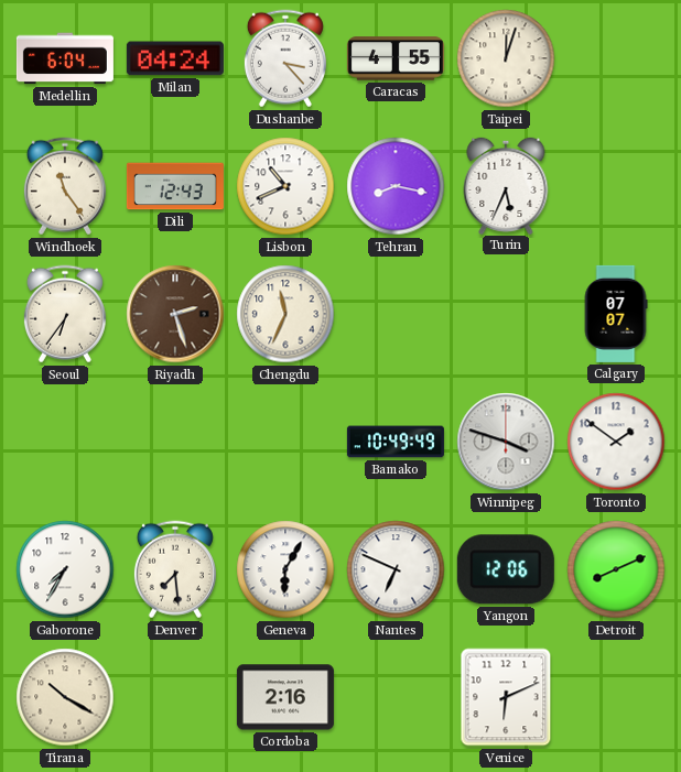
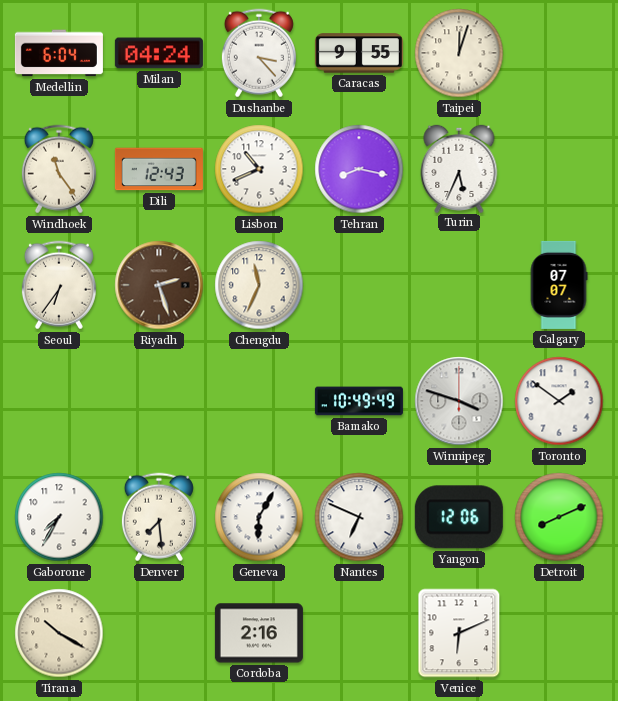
Caracas: 4:55 -> 9:55 (359, 53)
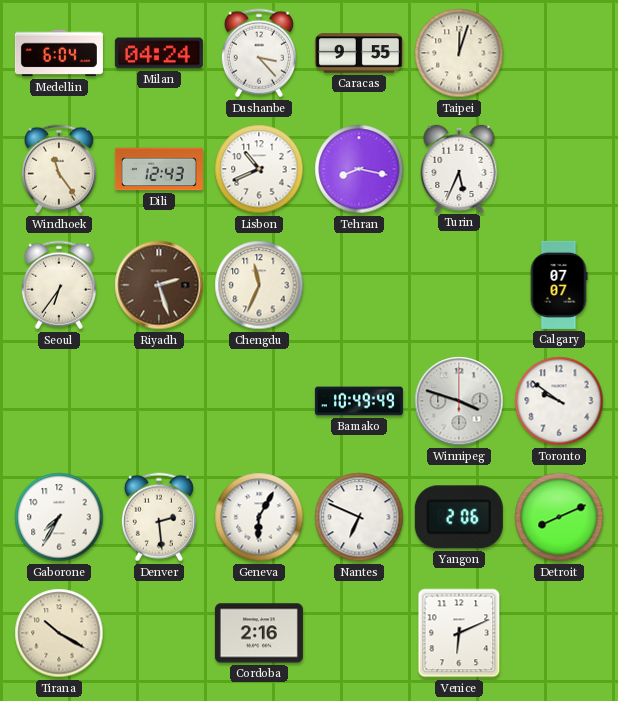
Toronto: 1:51 -> 9:51 (559, 401)
Denver: 7:29 -> 2:29 (159, 517)
Yangon: 12:06 -> 2:06 (459, 517)
